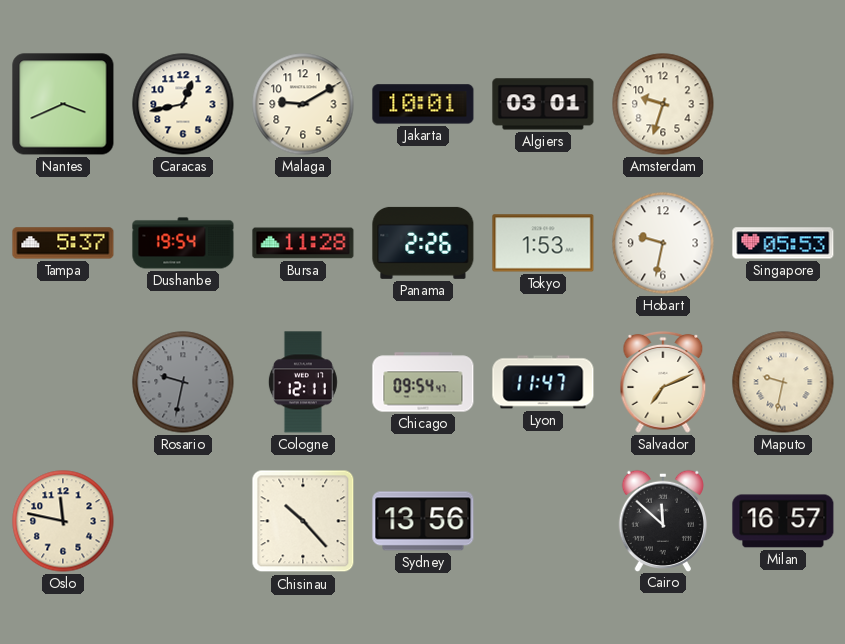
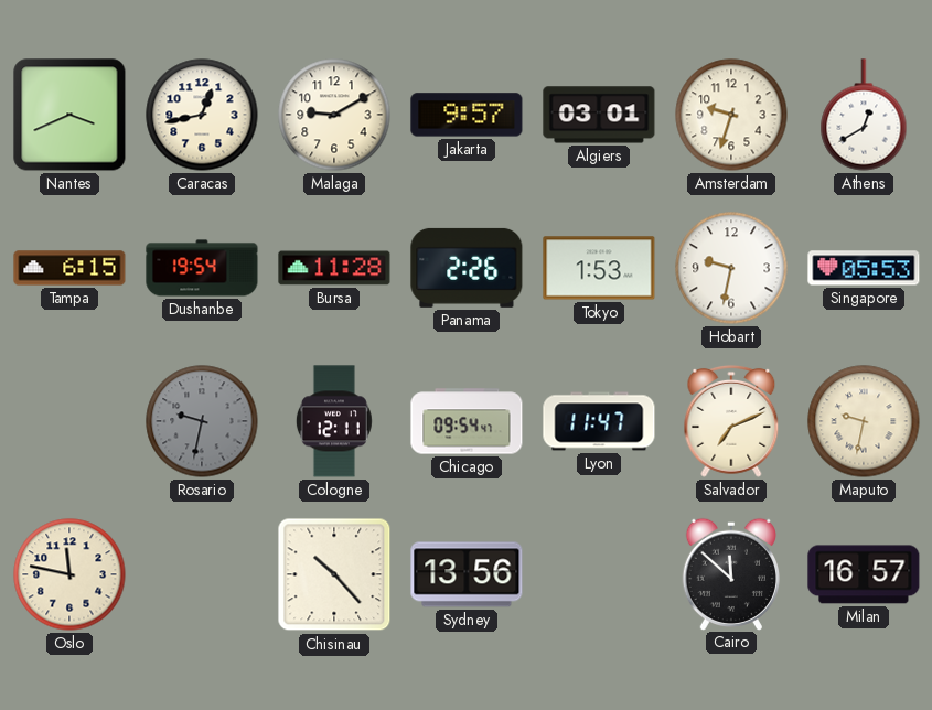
Jakarta: 10:01 -> 9:57 (467, 115)
Athens: none -> 12:40 (864, 115)
Tampa: 5:37 -> 6:15 (69, 268)
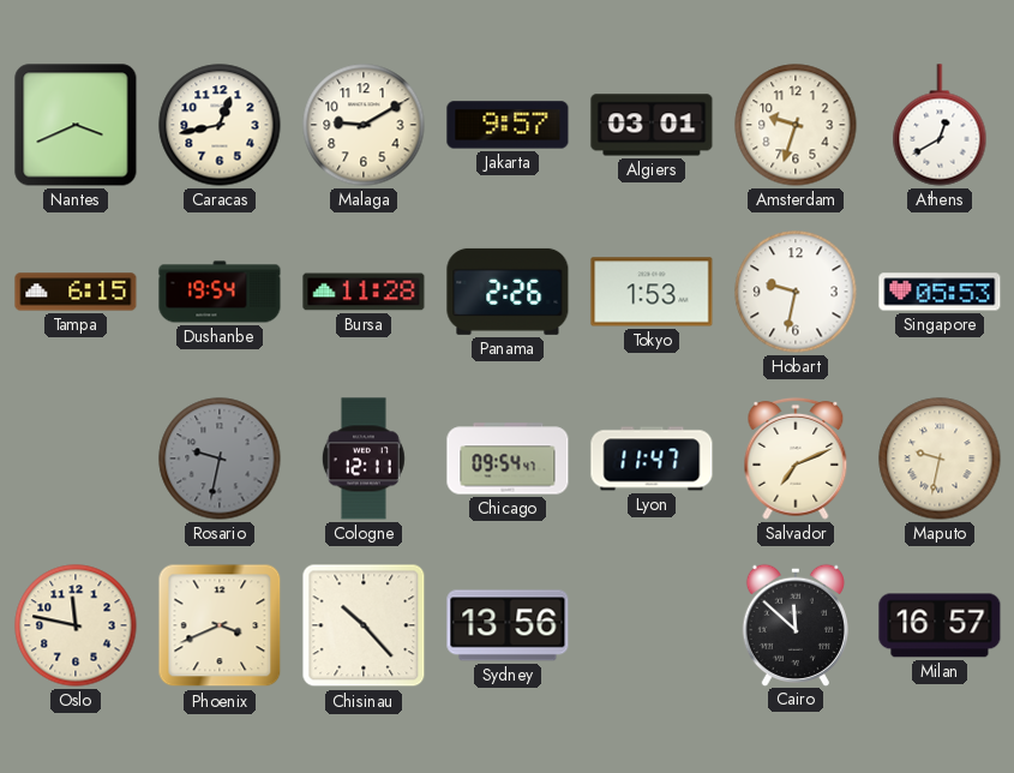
Phoenix: none -> 3:41 (220, 625)
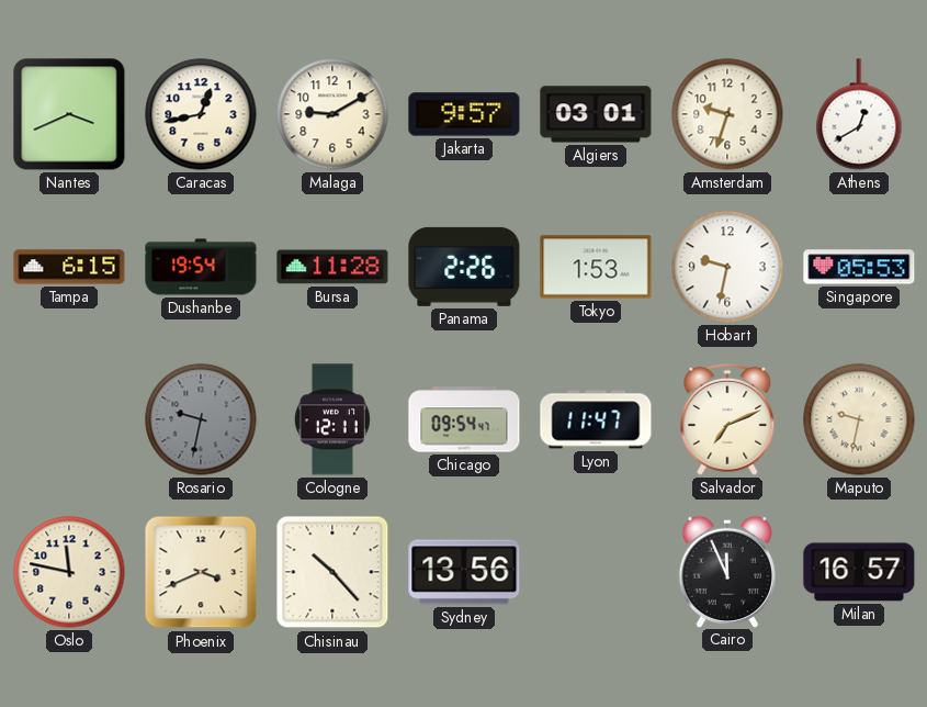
Cairo: 11:52 -> 11:56 (726, 571)
